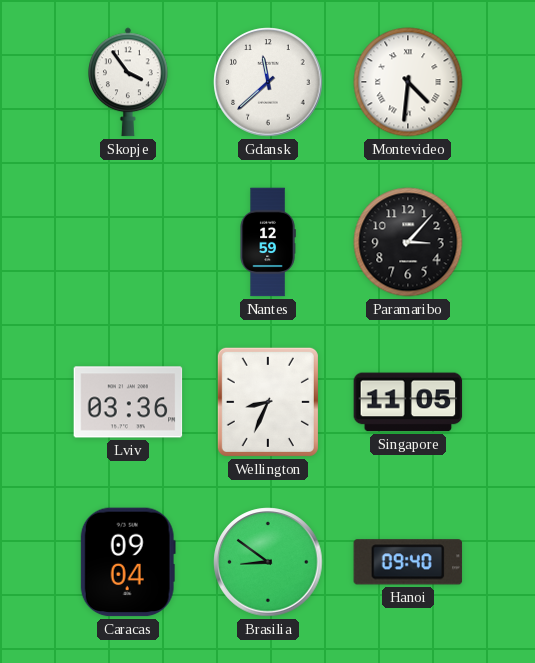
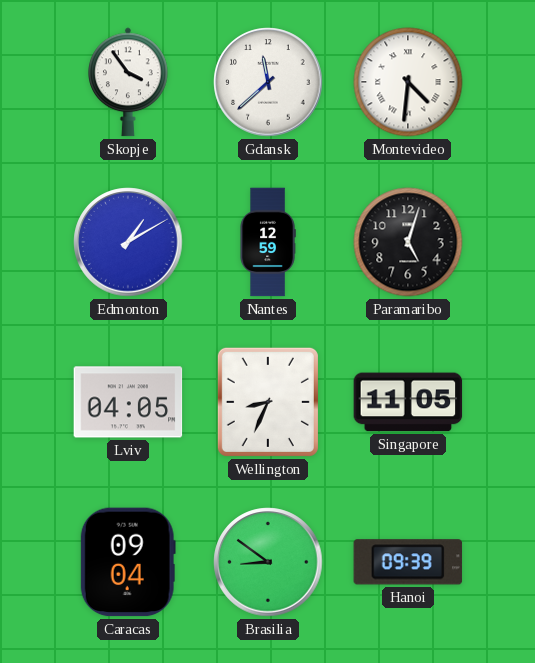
Edmonton: none -> 1:10 (128, 242)
Paramaribo: 3:07 -> 5:03 (408, 242)
Lviv: 03:36 -> 04:05 (128, 402)
Hanoi: 09:40 -> 09:39 (408, 562)
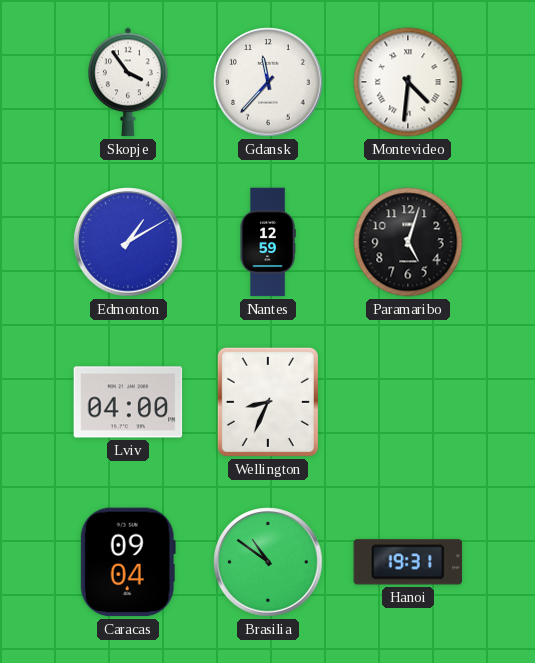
Gdansk: 11:38 -> 11:37 (268, 82)
Lviv: 04:05 -> 04:00 (128, 402)
Singapore: 11:05 -> none (408, 402)
Brasilia: 8:51 -> 10:51 (268, 562)
Hanoi: 09:39 -> 19:31 (408, 562)
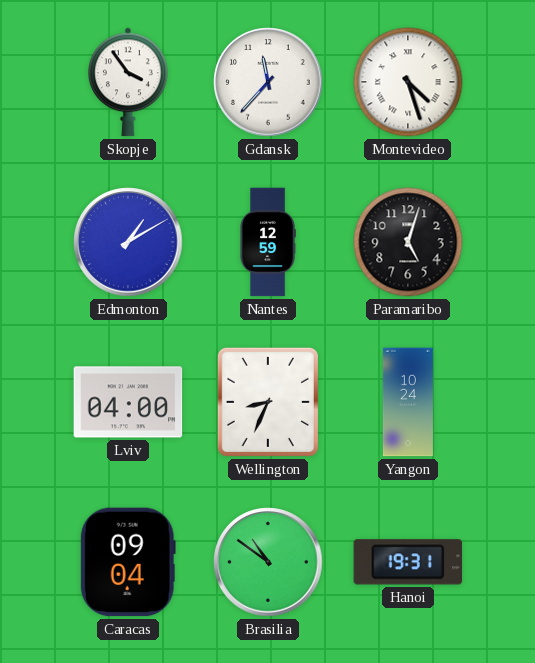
Montevideo: 4:31 -> 4:27 (408, 82)
Yangon: none -> 10:24 (408, 402)
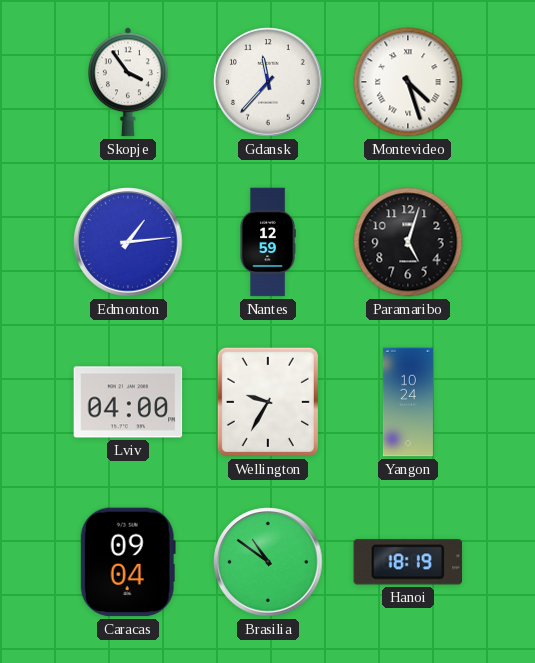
Edmonton: 1:10 -> 1:14 (128, 242)
Wellington: 8:34 -> 9:35 (268, 402)
Hanoi: 19:31 -> 18:19 (408, 562)
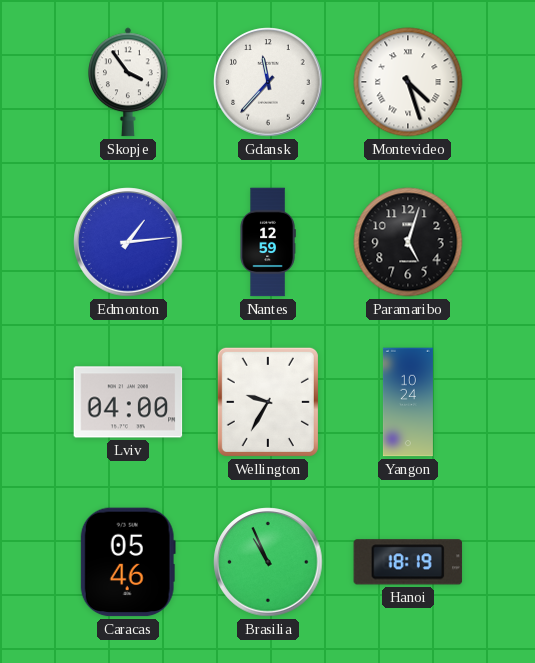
Caracas: 09:04 -> 05:46 (128, 562)
Brasilia: 10:51 -> 10:56 (268, 562)
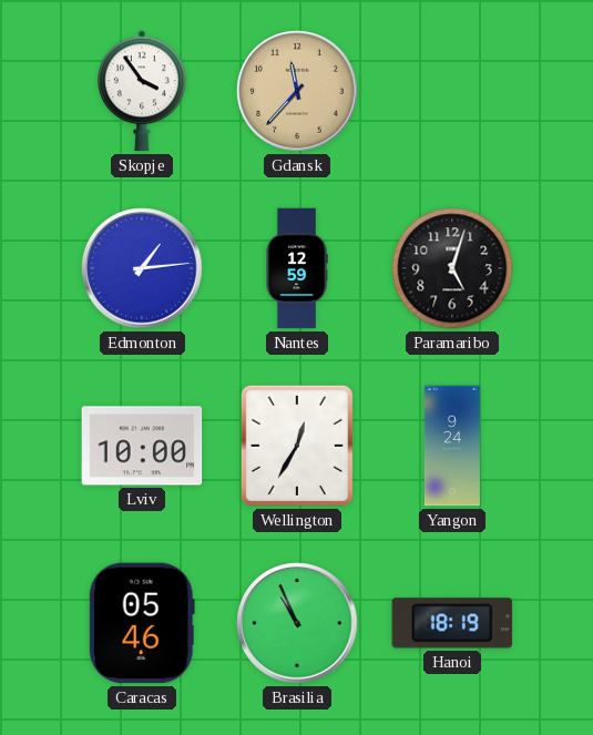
Gdansk dial: white -> champagne (297, 91)
Montevideo: 4:27 -> none (408, 82)
Lviv: 04:00 -> 10:00 (142, 446)
Wellington: 9:35 -> 12:35 (297, 446)
Yangon: 10:24 -> 9:24 (452, 446)
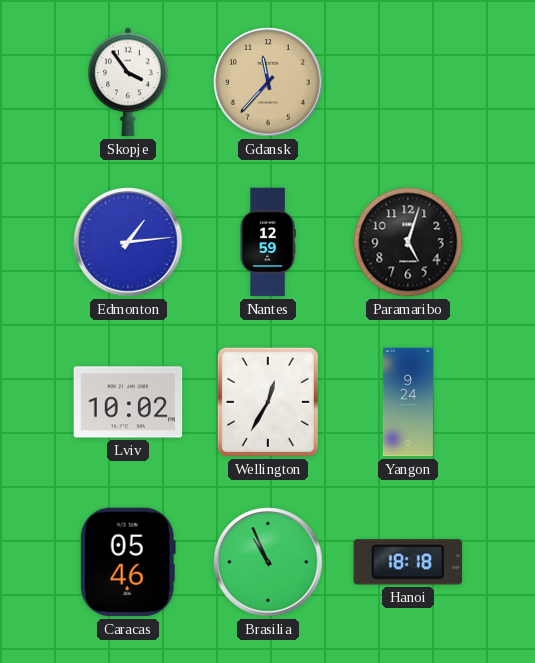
Lviv: 10:00 -> 10:02 (128, 402)
Hanoi: 18:19 -> 18:18 (408, 562)
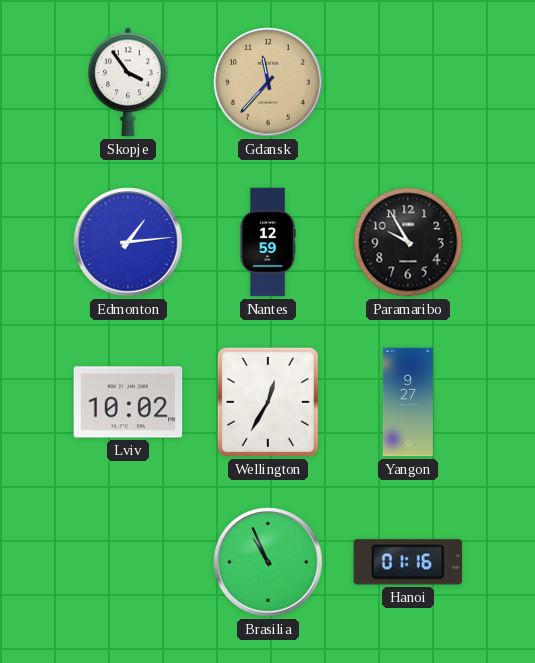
Paramaribo: 5:03 -> 9:55 (408, 242)
Yangon: 9:24 -> 9:27 (408, 402)
Caracas: 05:46 -> none (128, 562)
Hanoi: 18:18 -> 01:16 (408, 562)
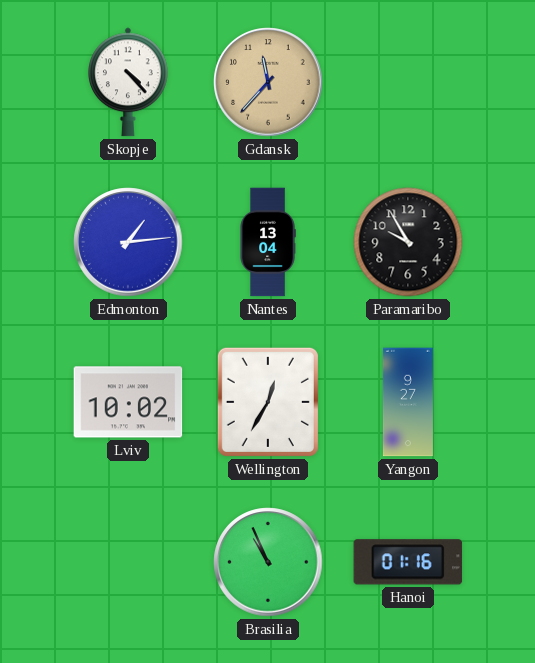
Skopje: 3:54 -> 4:23 (129, 82)
Nantes: 12:59 -> 13:04 (268, 242)
